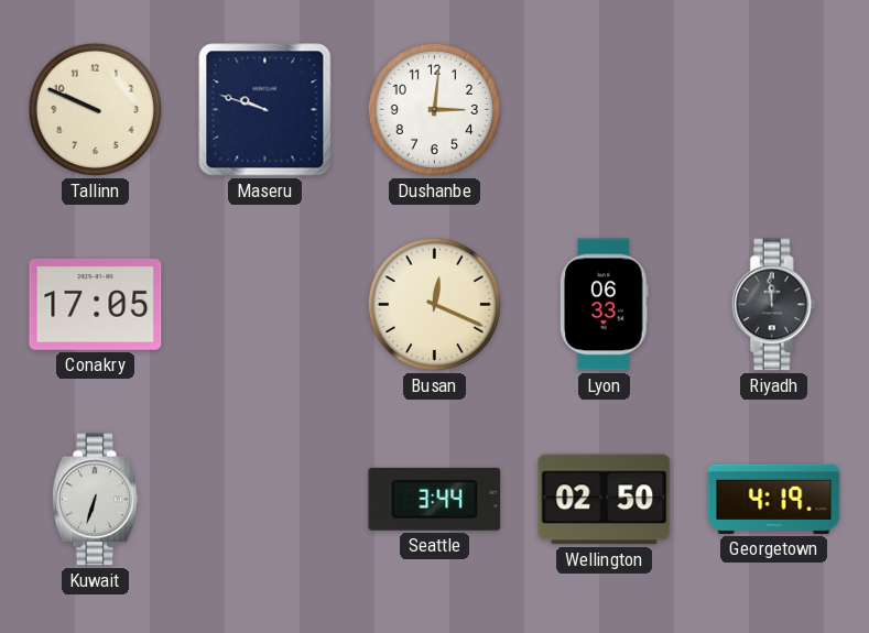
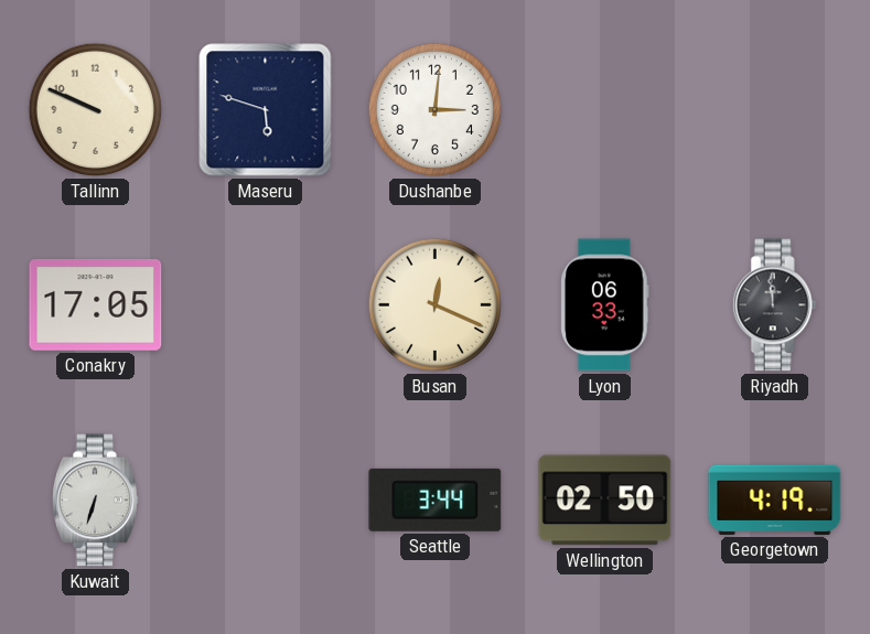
Maseru: 9:48 -> 5:48 (266, 110)
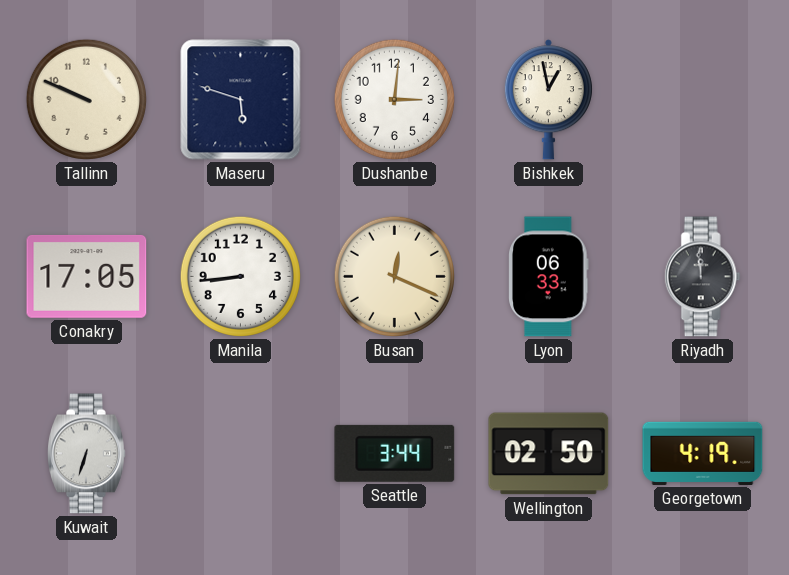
Bishkek: none -> 12:58 (548, 100)
Manila: none -> 8:44 (240, 276)
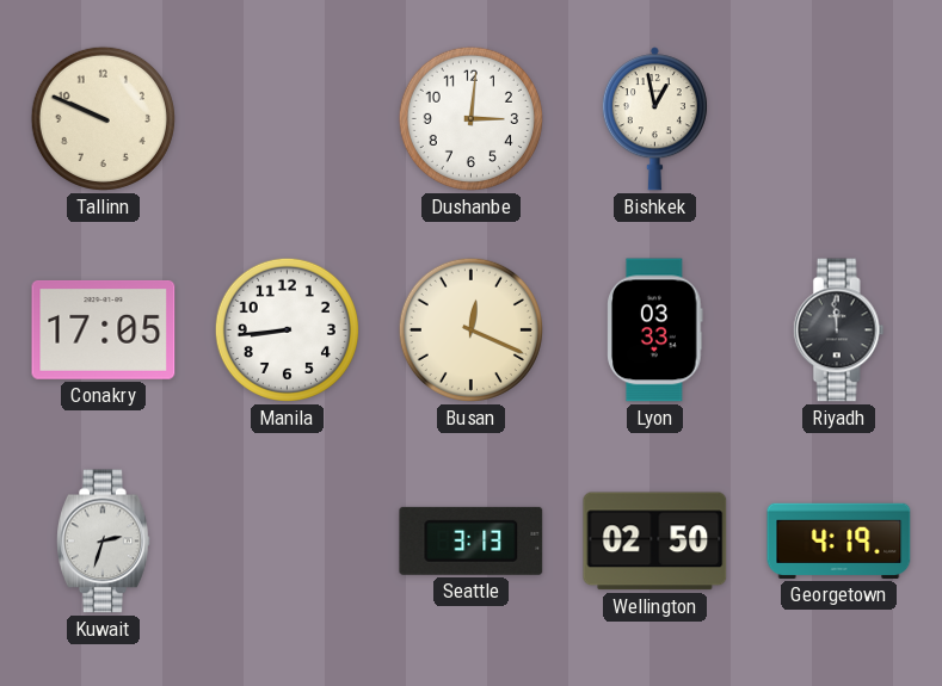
Maseru: 5:48 -> none (241, 100)
Lyon: 06:33 -> 03:33 (655, 330)
Kuwait: 6:33 -> 2:33 (104, 542)
Seattle: 3:44 -> 3:13 (472, 540)
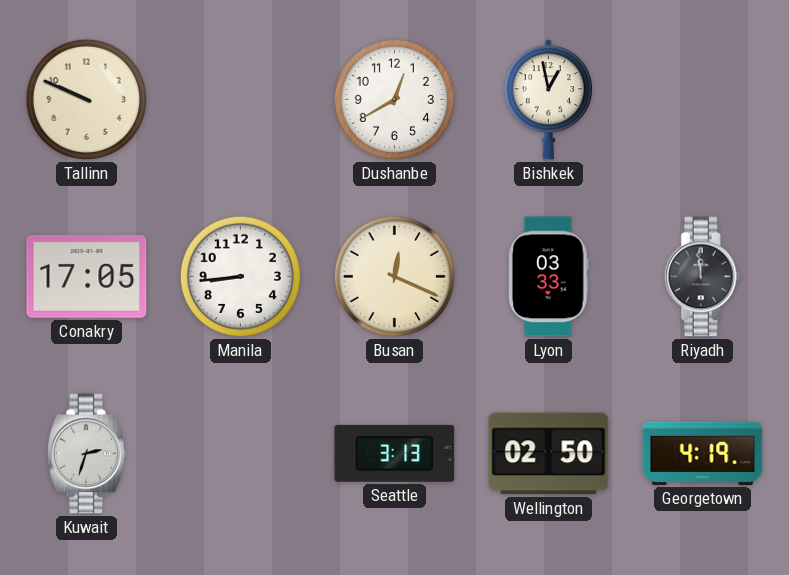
Dushanbe: 3:01 -> 12:40 (394, 99)
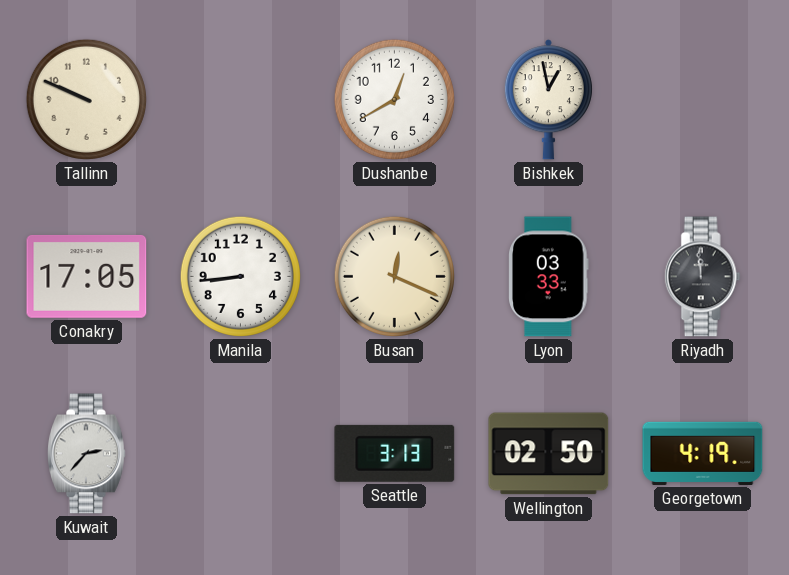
Kuwait: 2:33 -> 2:37 (87, 454)
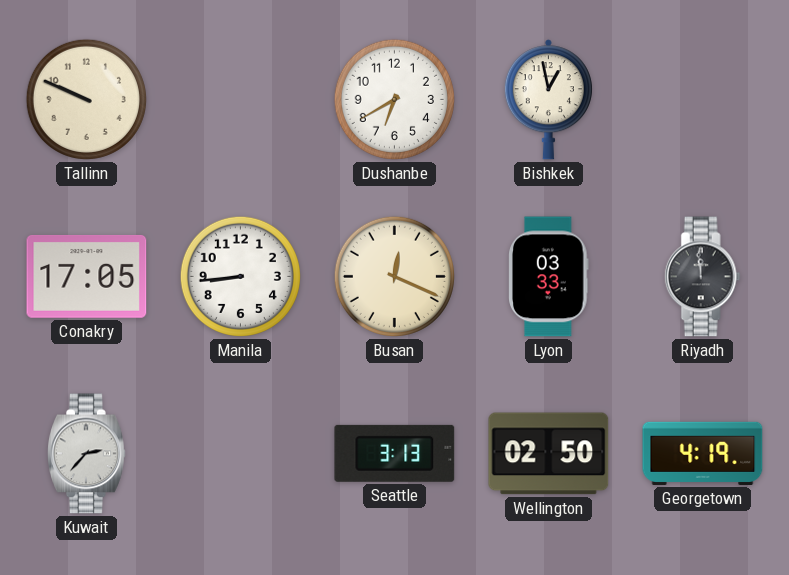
Dushanbe: 12:40 -> 6:40 (394, 99)
